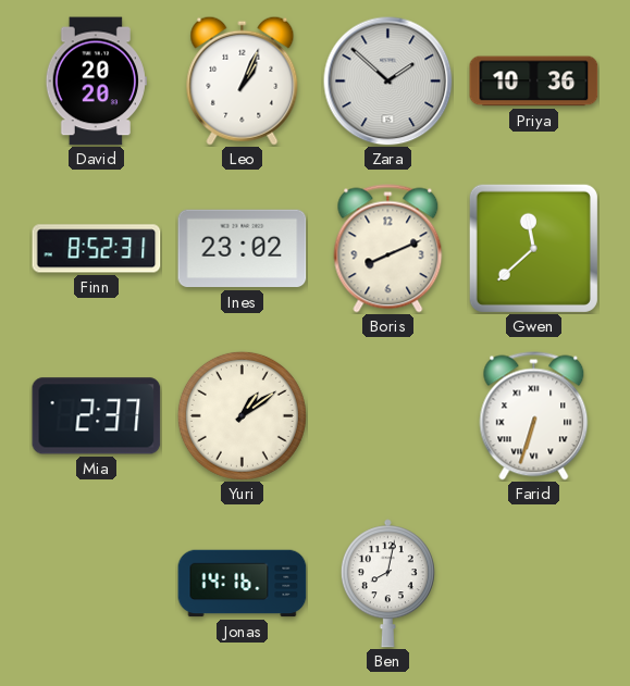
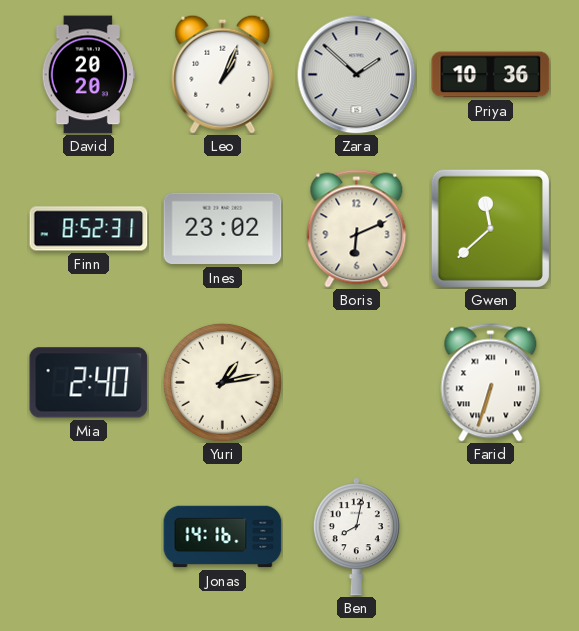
Boris: 8:11 -> 6:11 (357, 229)
Mia: 2:37 -> 2:40 (89, 383)
Yuri: 1:09 -> 1:13 (222, 382)
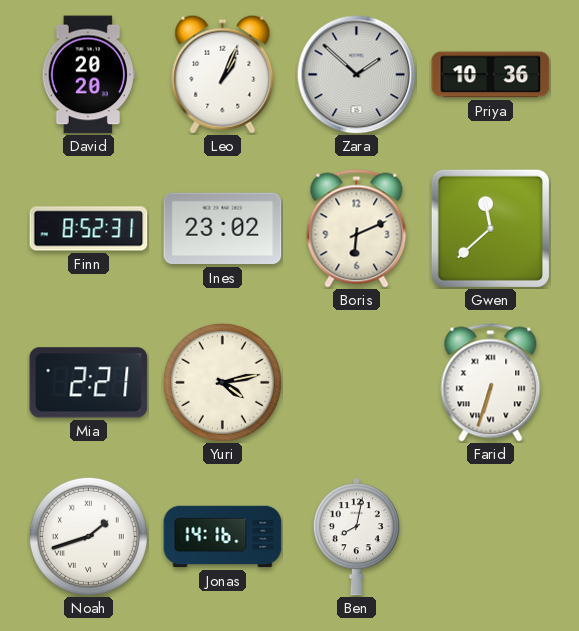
Mia: 2:40 -> 2:21 (89, 383)
Yuri: 1:13 -> 4:13 (222, 382)
Noah: none -> 1:42 (88, 536)
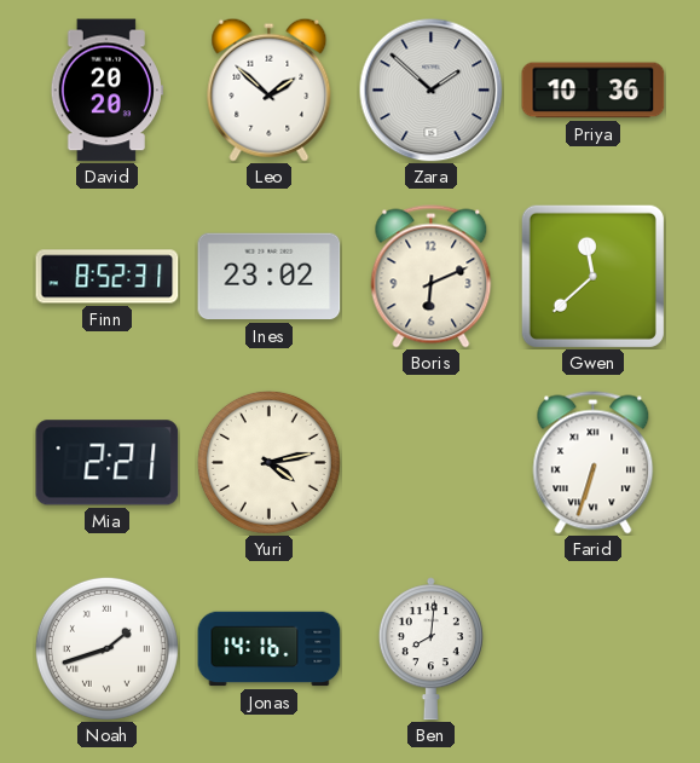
Leo: 1:04 -> 1:52 (270, 89)
Ben: 8:02 -> 8:01 (430, 649)
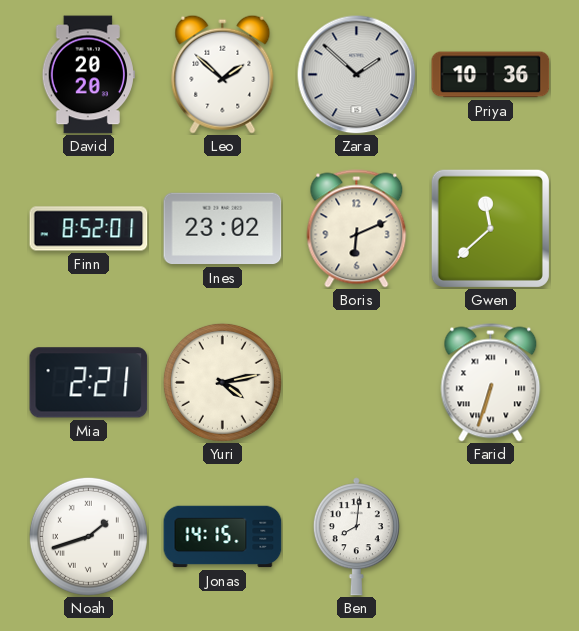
Finn: 8:52:31 -> 8:52:01 (89, 229)
Jonas: 14:16 -> 14:15 (223, 537)
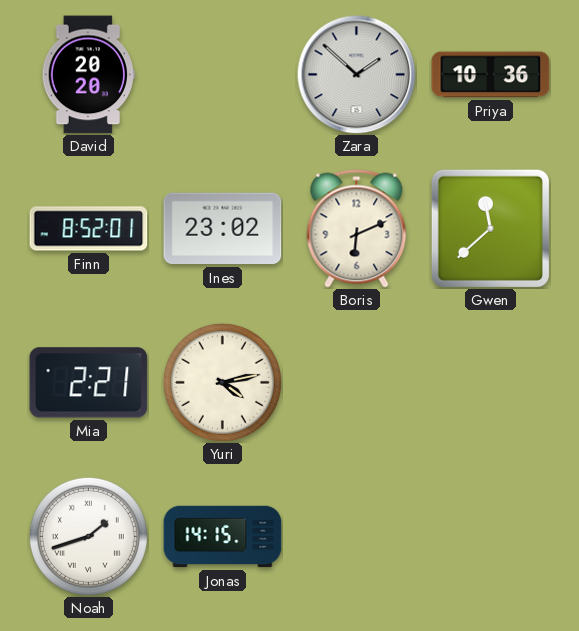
Leo: 1:52 -> none (223, 74)
Farid: 6:33 -> none (491, 383)
Ben: 8:01 -> none (356, 537)
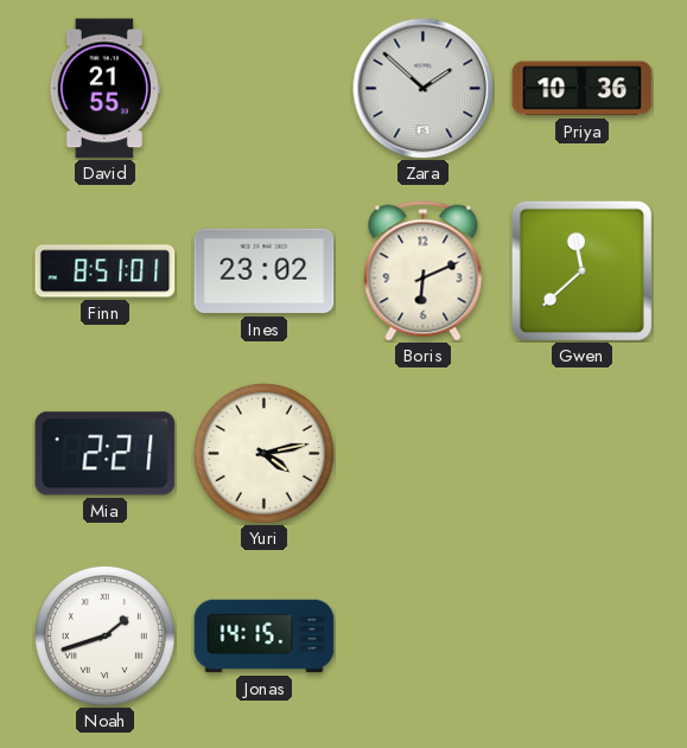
David: 20:20 -> 21:55 (104, 89)
Finn: 8:52 -> 8:51 (106, 271)
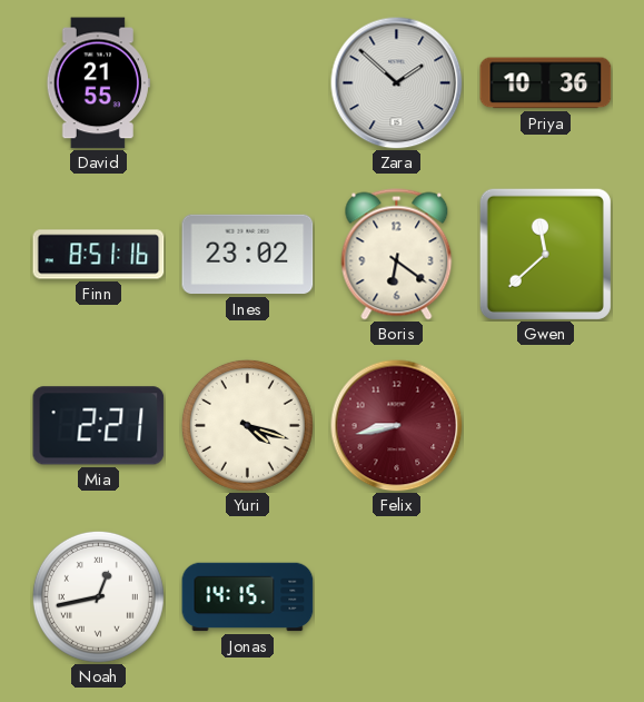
Finn: 8:51:01 -> 8:51:16 (99, 255)
Boris: 6:11 -> 6:21 (397, 255)
Yuri: 4:13 -> 4:18 (247, 425)
Felix: none -> 8:43 (397, 426)
Noah: 1:42 -> 12:43 (98, 596)
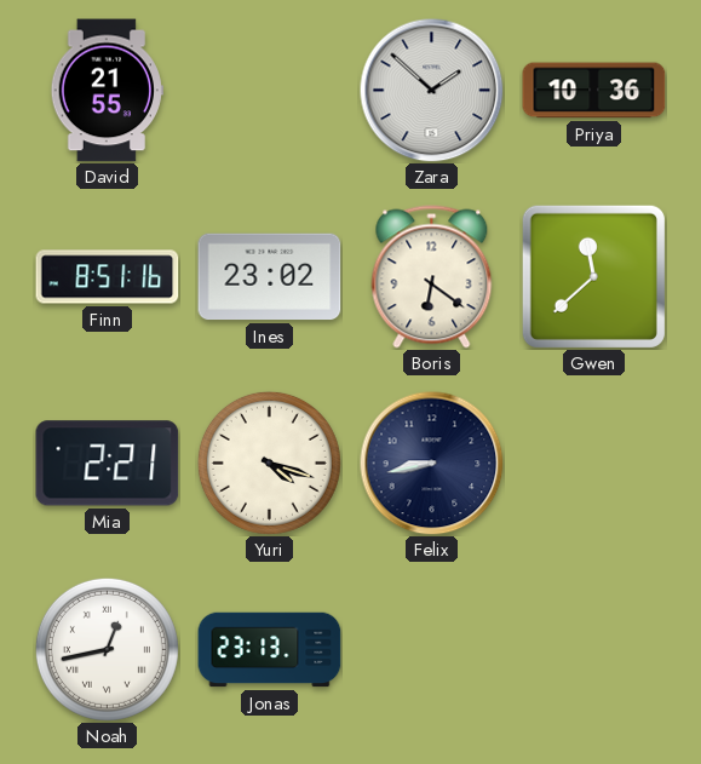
Felix dial: burgundy -> navy (432, 464)
Jonas: 14:15 -> 23:13 (270, 650)
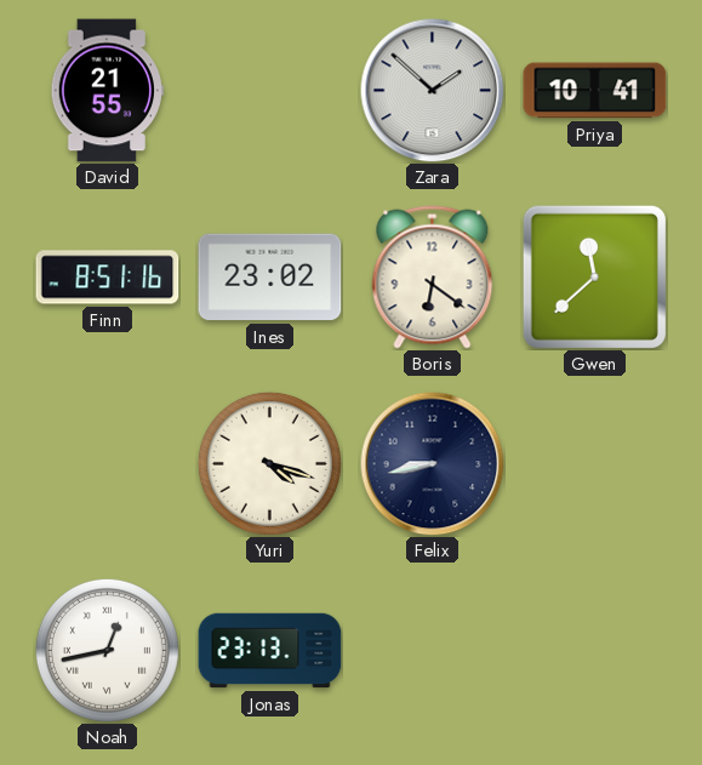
Priya: 10:36 -> 10:41 (595, 91)
Mia: 2:21 -> none (108, 464)
